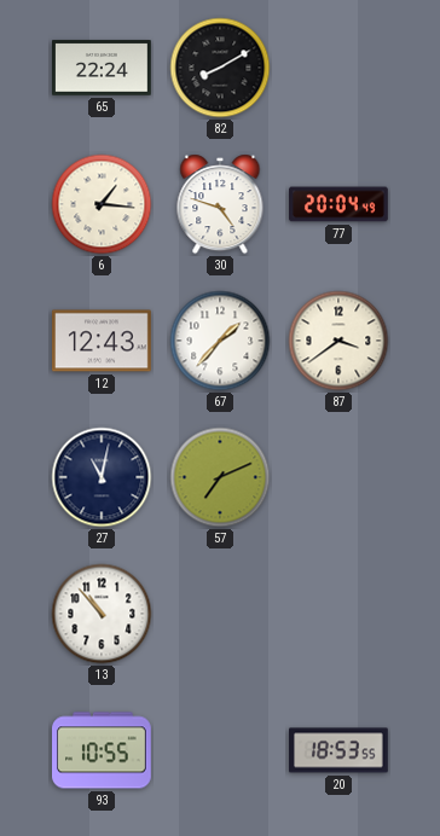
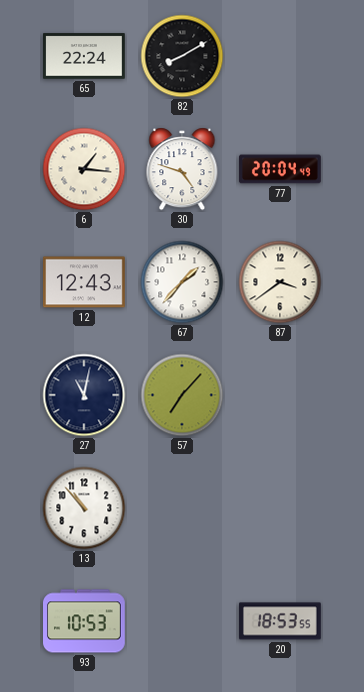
57: 7:11 -> 7:07 (182, 395)
93: 10:55 -> 10:53 (85, 621)
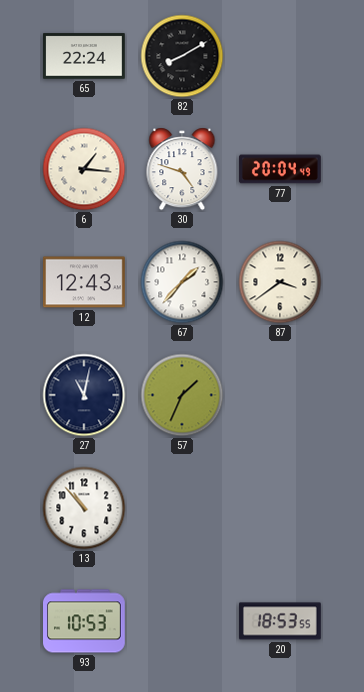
57: 7:07 -> 1:34 (182, 395)
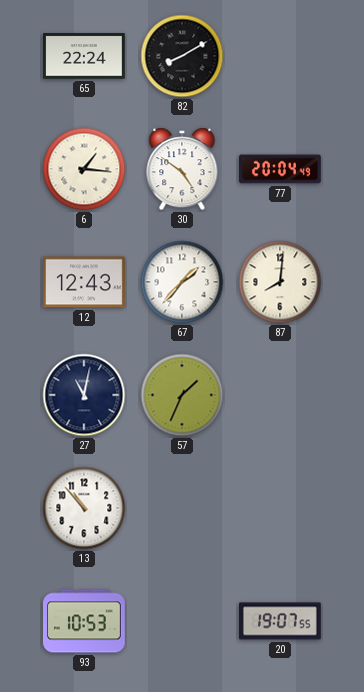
30: 4:48 -> 4:51 (182, 169)
87: 3:39 -> 8:01 (280, 282)
20: 18:53 -> 19:07 (281, 621)
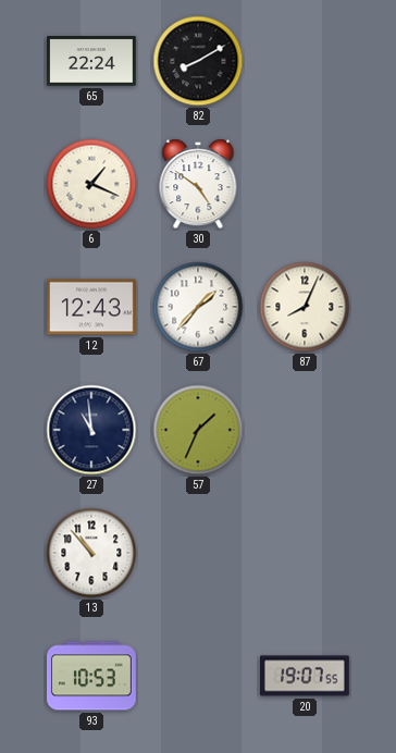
6: 1:16 -> 1:19 (91, 184)
77: 20:04 -> none (281, 169)
87: 8:01 -> 8:04 (305, 307)
27: 11:02 -> 10:59 (91, 430)
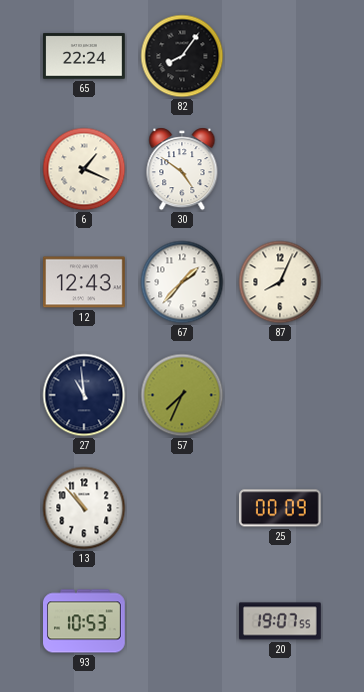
82: 8:10 -> 8:06 (182, 56)
57: 1:34 -> 7:34 (182, 395)
25: none -> 00:09 (280, 508)
